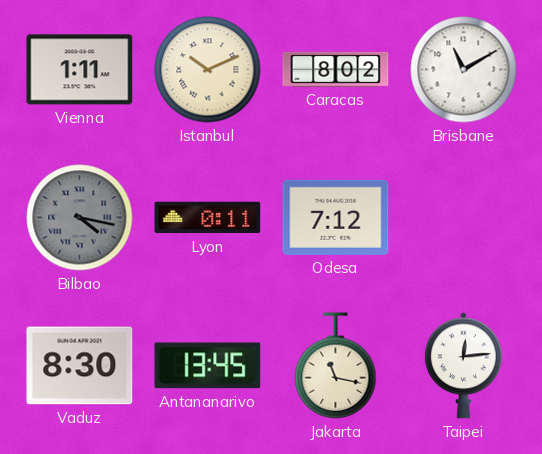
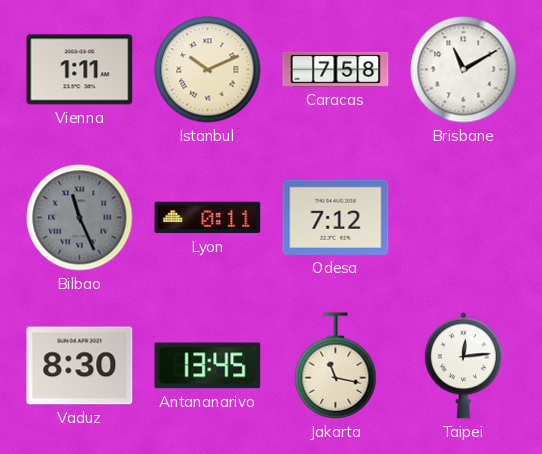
Caracas: 8:02 -> 7:58 (336, 69)
Bilbao: 4:17 -> 11:26 (80, 218)
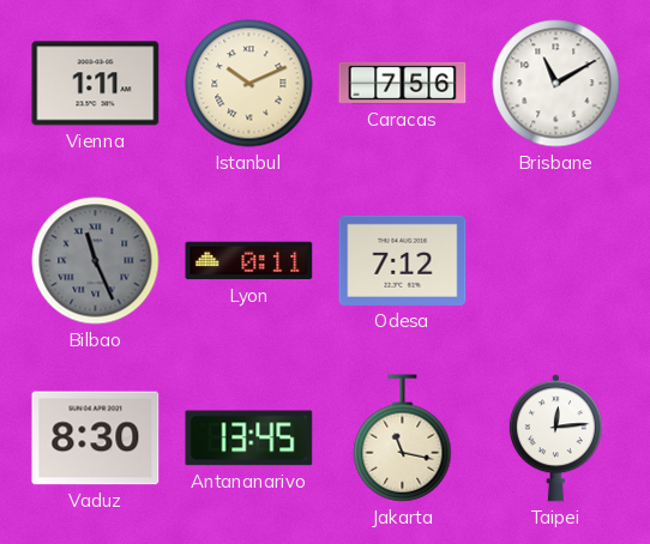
Caracas: 7:58 -> 7:56 (403, 83)
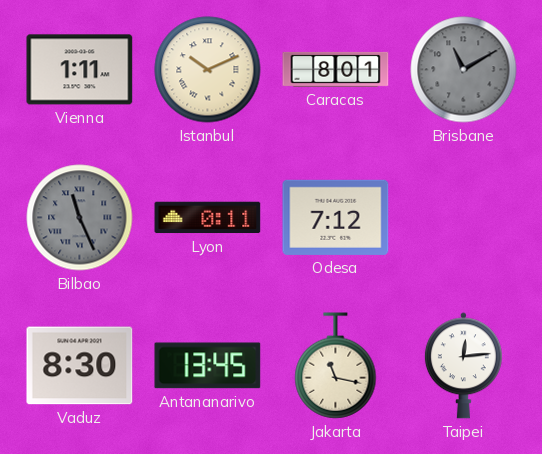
Caracas: 7:56 -> 8:01 (336, 69)
Brisbane dial: white -> grey (464, 70)
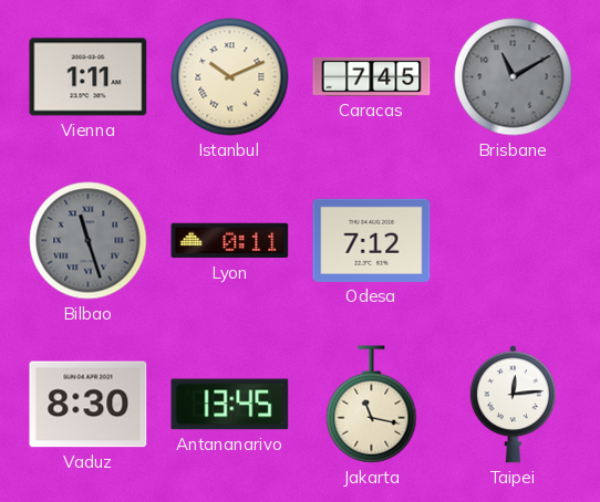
Caracas: 8:01 -> 7:45 (372, 76)
Bilbao: 11:26 -> 11:27 (89, 241)
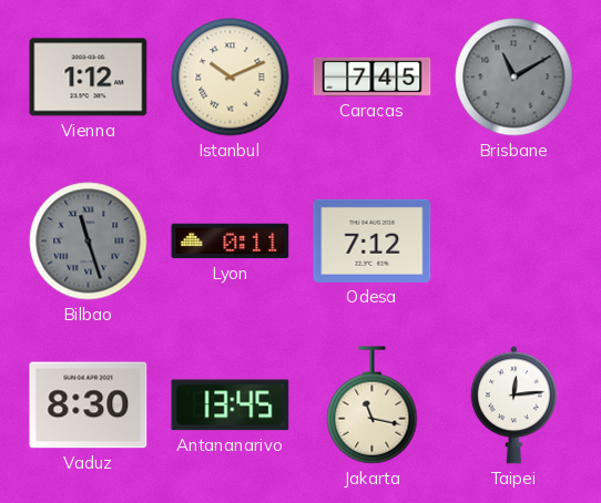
Vienna: 1:11 -> 1:12 (89, 78)
